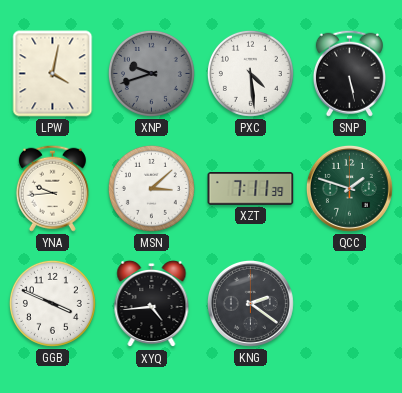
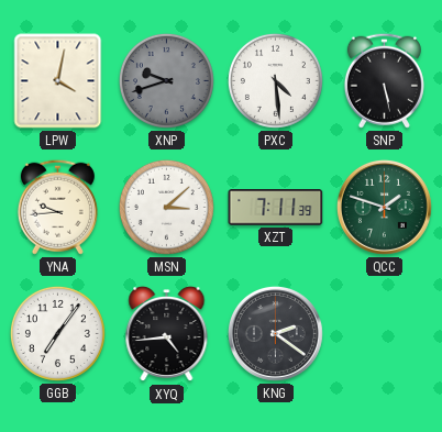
GGB: 3:49 -> 7:06 (57, 333)
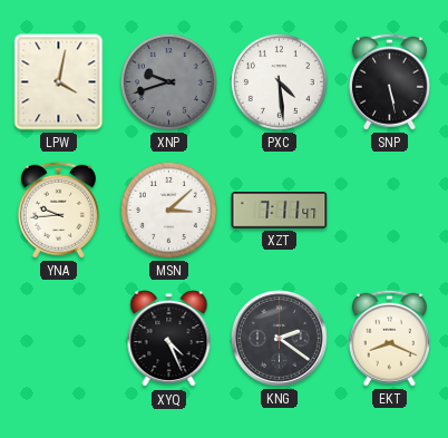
XZT: 7:11:39 -> 7:11:47 (280, 211)
QCC: 1:48 -> none (384, 207)
GGB: 7:06 -> none (57, 333)
XYQ: 4:44 -> 4:26 (169, 339)
EKT: none -> 8:19 (389, 338)
